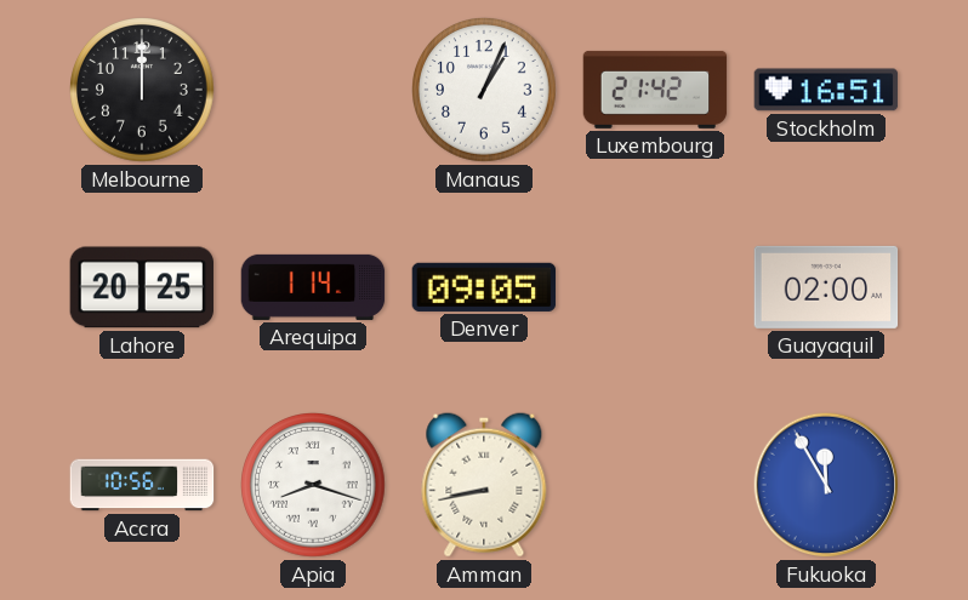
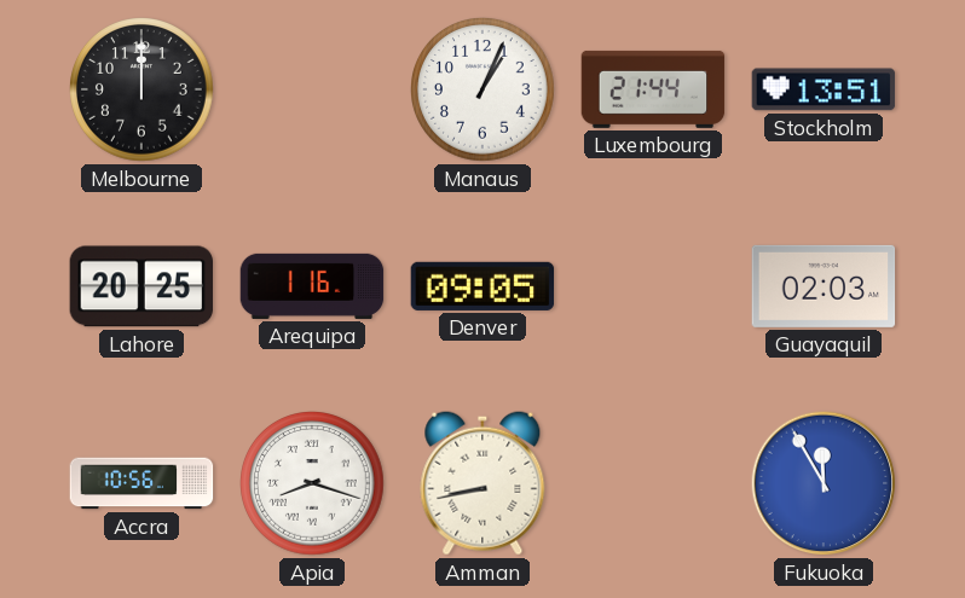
Luxembourg: 21:42 -> 21:44 (653, 89)
Stockholm: 16:51 -> 13:51 (824, 89)
Arequipa: 1:14 -> 1:16 (312, 286)
Guayaquil: 02:00 -> 02:03 (824, 286)
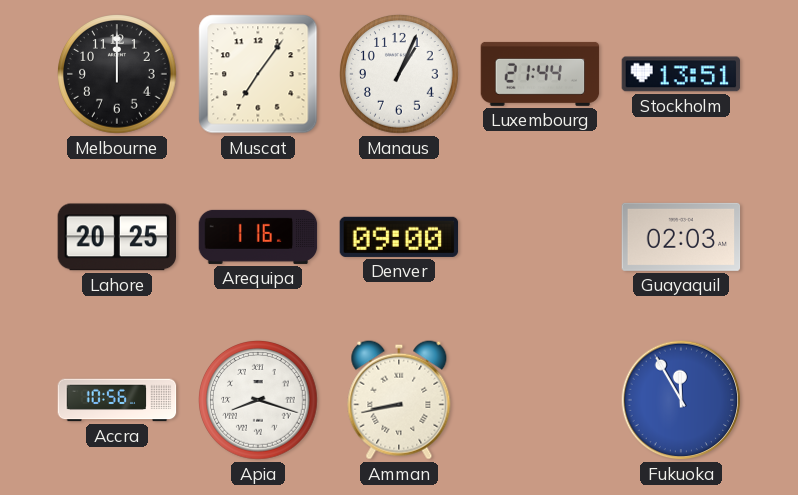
Muscat: none -> 7:06 (258, 74)
Denver: 09:05 -> 09:00 (399, 237)
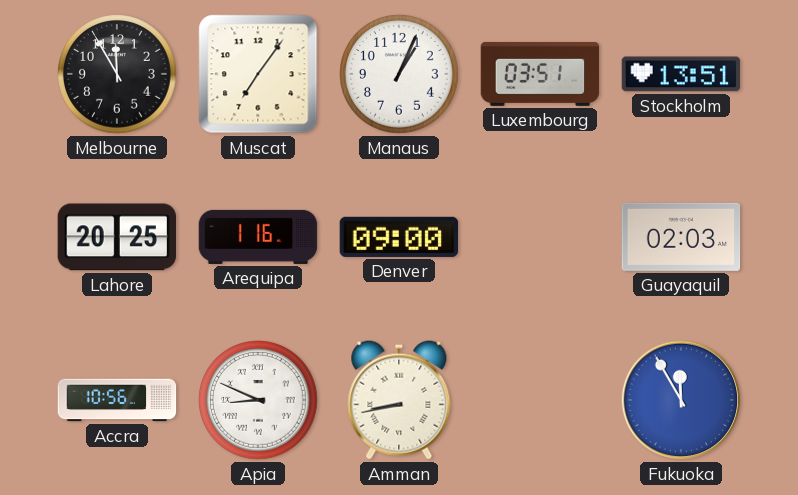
Melbourne: 12:00 -> 11:55 (118, 75)
Luxembourg: 21:44 -> 03:51 (540, 74)
Apia: 8:18 -> 8:49 (259, 401)
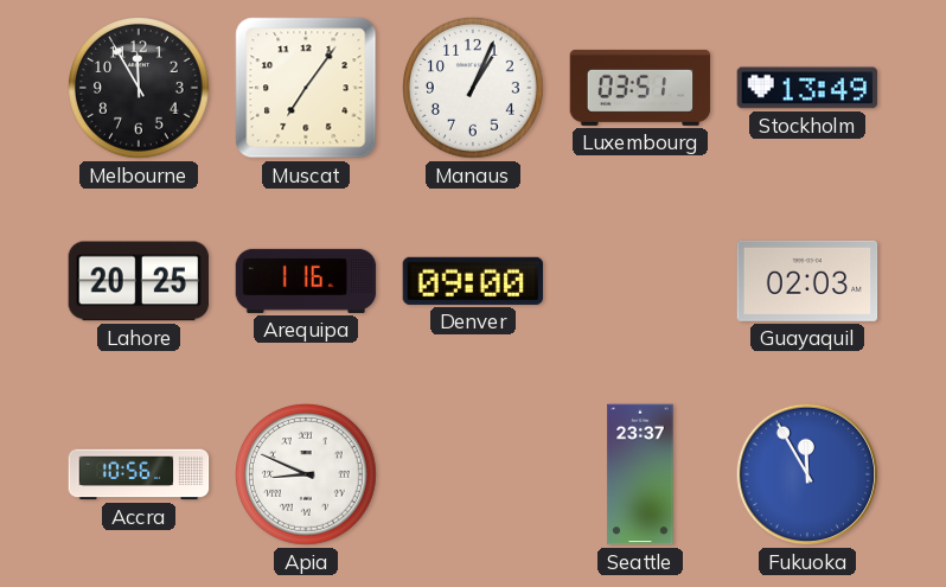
Stockholm: 13:51 -> 13:49 (807, 88)
Amman: 8:43 -> none (399, 400)
Seattle: none -> 23:37 (640, 474)
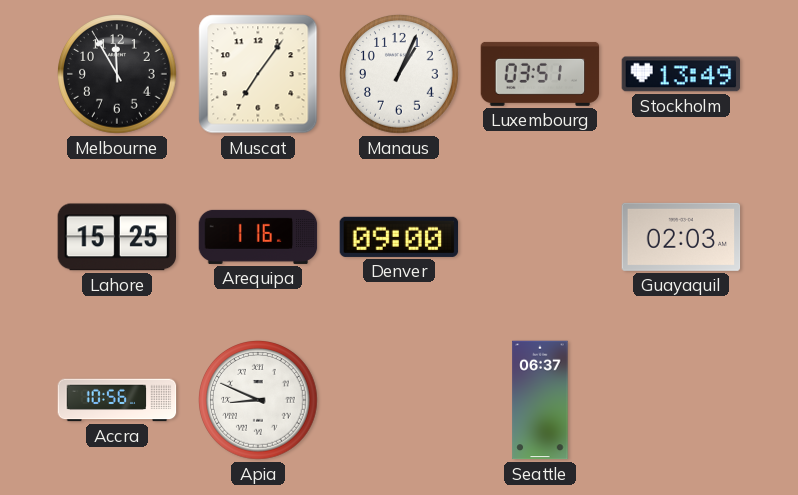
Lahore: 20:25 -> 15:25 (116, 237)
Seattle: 23:37 -> 06:37 (540, 400)
Fukuoka: 11:55 -> none (807, 474)
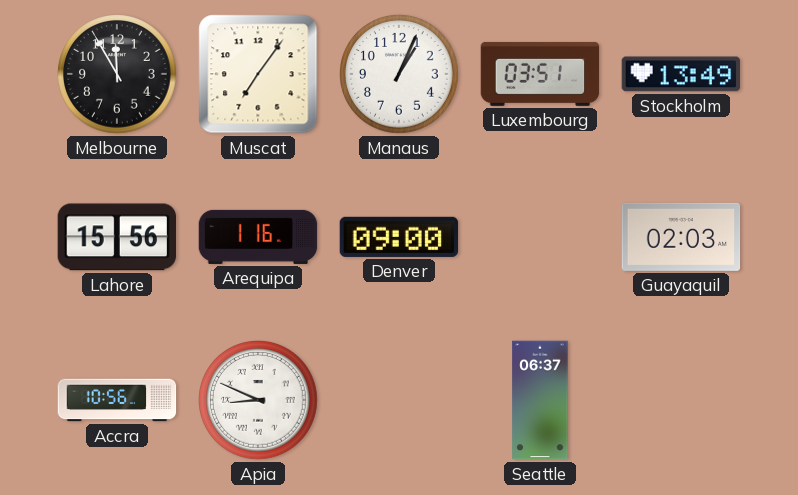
Lahore: 15:25 -> 15:56 (116, 237)
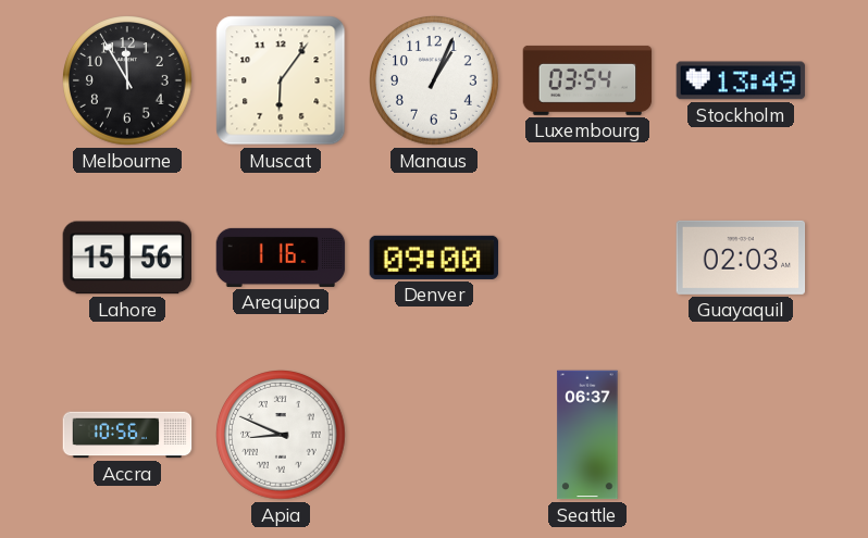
Muscat: 7:06 -> 6:06 (281, 80)
Luxembourg: 03:51 -> 03:54 (587, 80)
